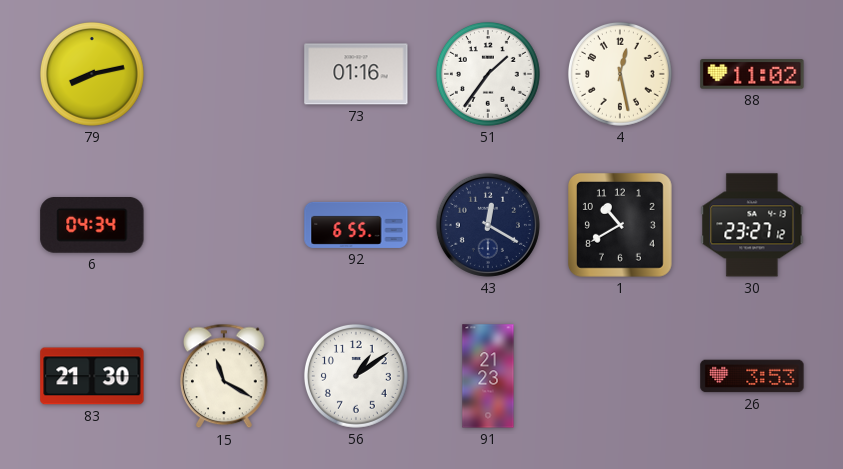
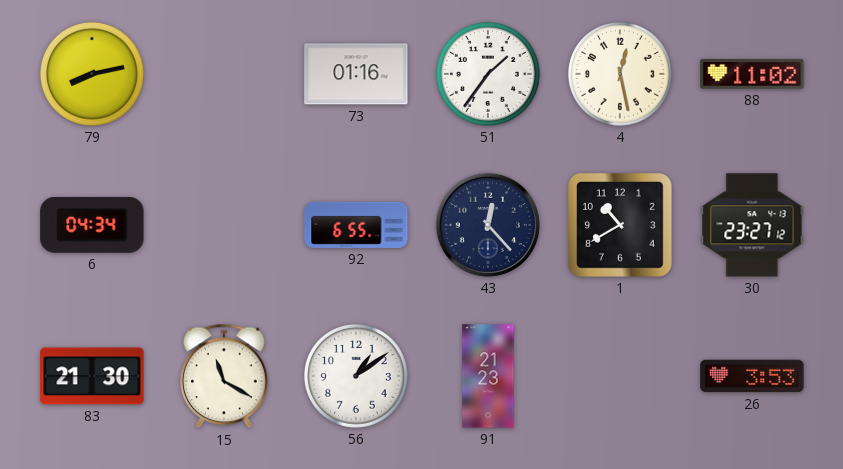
43: 12:20 -> 12:23 (488, 225)
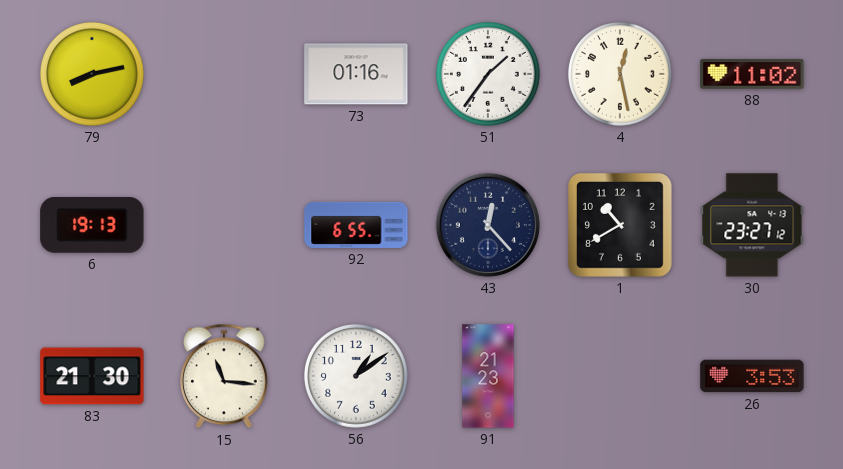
6: 04:34 -> 19:13 (92, 226)
15: 11:20 -> 11:16 (225, 376)
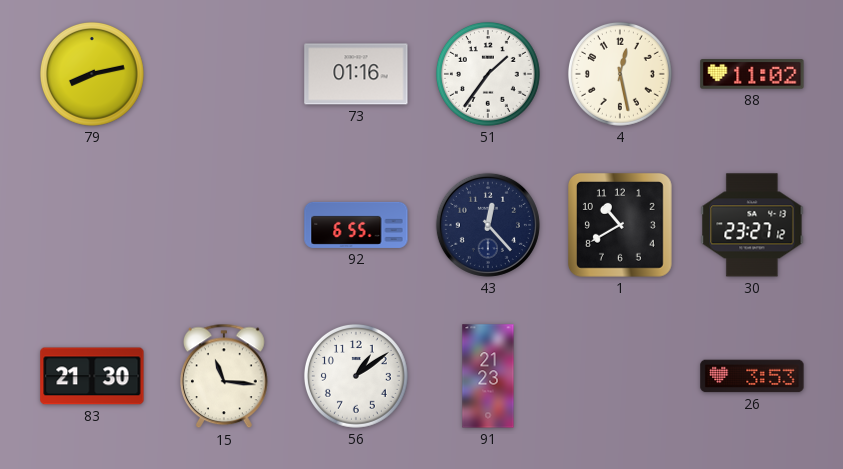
6: 19:13 -> none (92, 226)
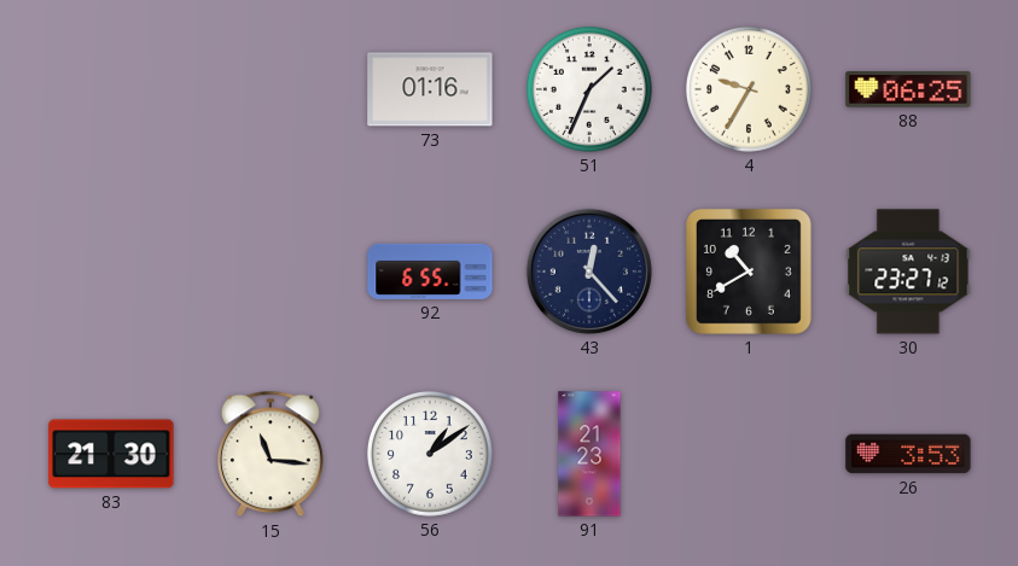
79: 8:13 -> none (92, 74)
51: 1:36 -> 1:34 (589, 89)
4: 12:28 -> 9:35 (749, 89)
88: 11:02 -> 06:25 (908, 89)
